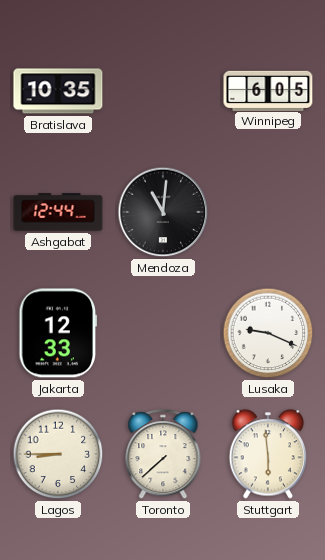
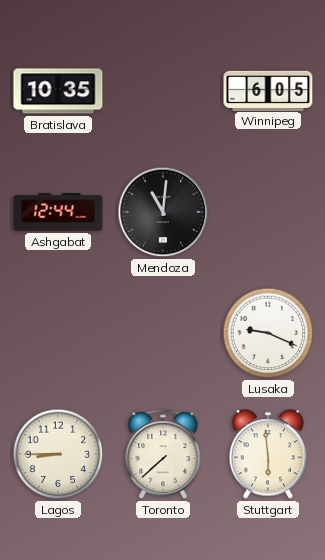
Jakarta: 12:33 -> none (58, 333)
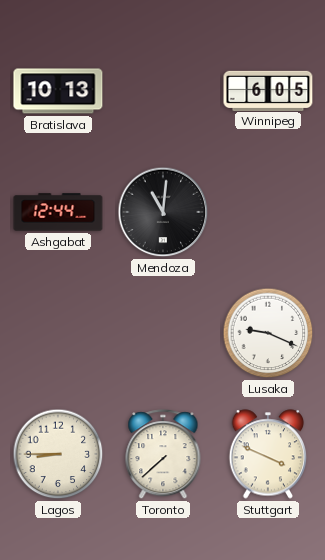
Bratislava: 10:35 -> 10:13 (58, 91)
Stuttgart: 5:59 -> 3:49 (268, 454)
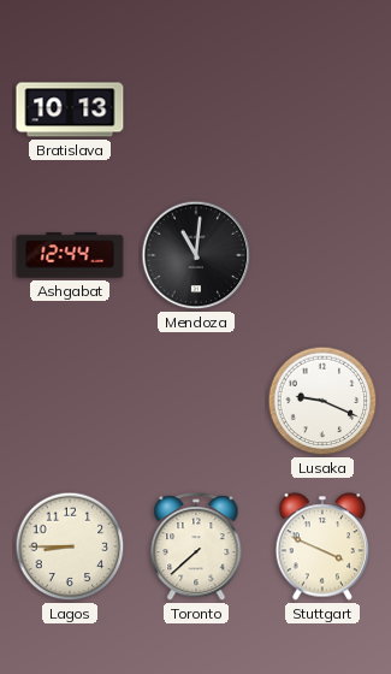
Winnipeg: 6:05 -> none (268, 90)
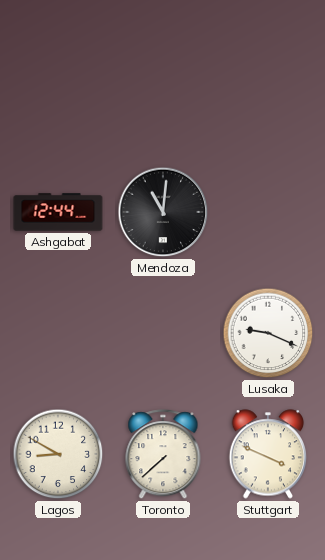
Bratislava: 10:13 -> none (70, 110)
Lagos: 8:45 -> 8:50 (58, 454)
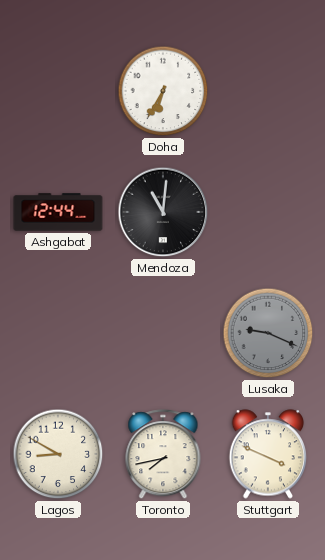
Doha: none -> 6:35 (163, 91)
Lusaka dial: white -> grey (268, 333)
Toronto: 7:38 -> 7:43 (163, 455)
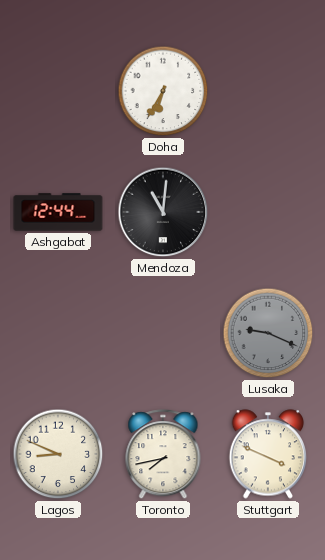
Lagos: 8:50 -> 8:49 (58, 454)
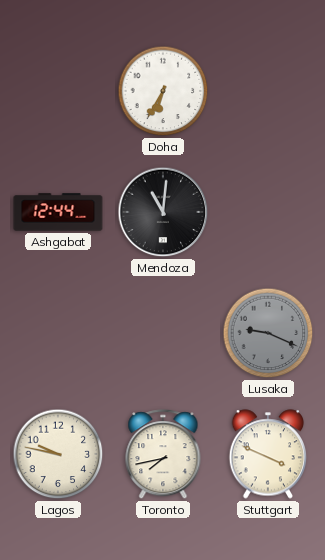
Lagos: 8:49 -> 9:47 (58, 454)
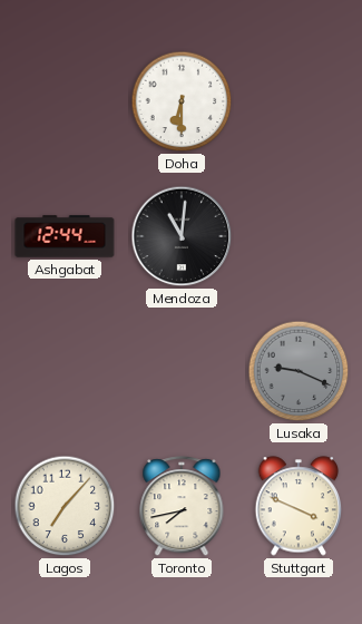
Doha: 6:35 -> 6:30 (182, 101)
Lagos: 9:47 -> 7:07 (65, 506)
